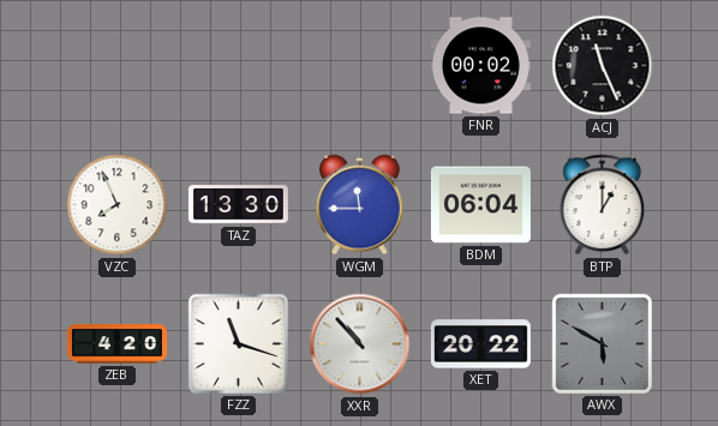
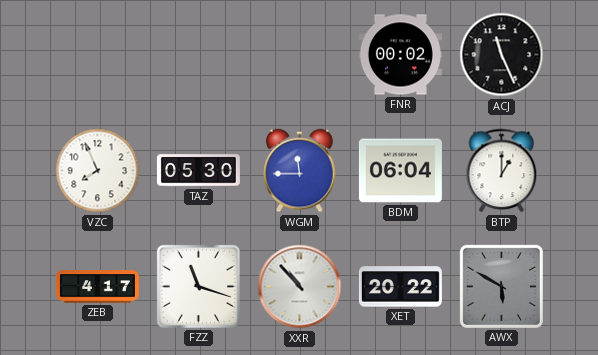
TAZ: 13:30 -> 05:30 (198, 171)
ZEB: 4:20 -> 4:17 (97, 287)
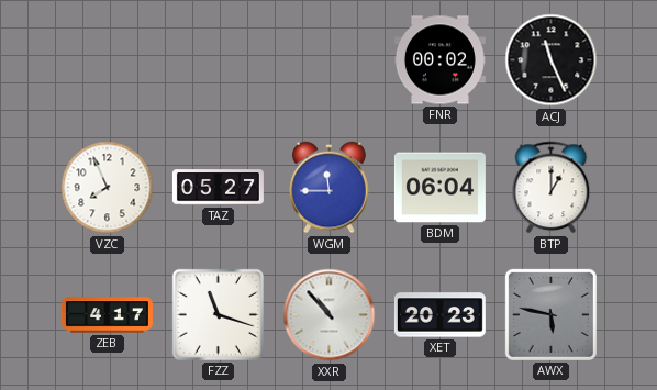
TAZ: 05:30 -> 05:27 (218, 188)
XET: 20:22 -> 20:23 (439, 315)
AWX: 5:50 -> 5:47 (550, 314)
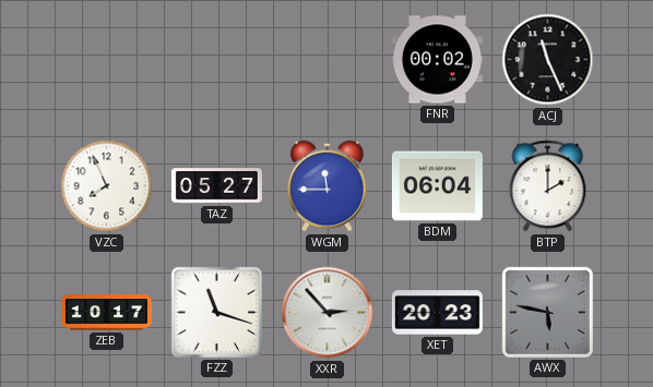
BTP: 1:00 -> 2:00 (548, 186)
ZEB: 4:17 -> 10:17 (106, 313)
XXR: 10:53 -> 2:53 (328, 313)
